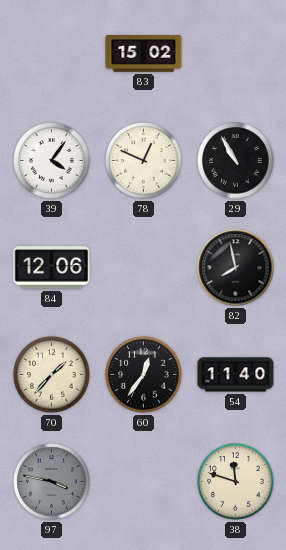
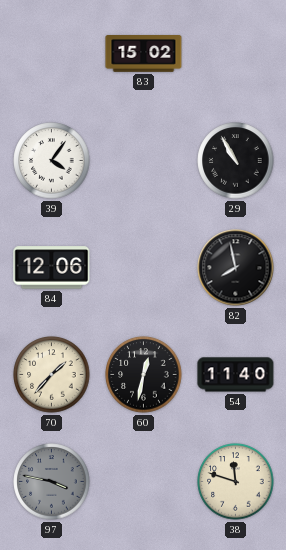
78: 12:49 -> none (144, 161)
60: 12:36 -> 12:32 (144, 375)
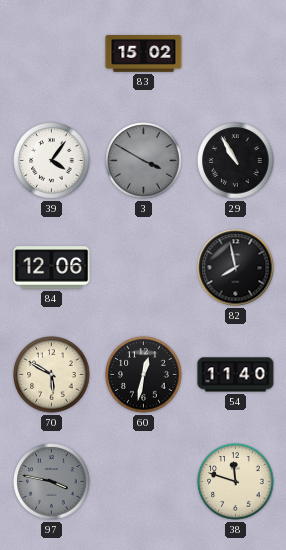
3: none -> 3:50 (144, 161)
70: 1:37 -> 5:50 (52, 375)
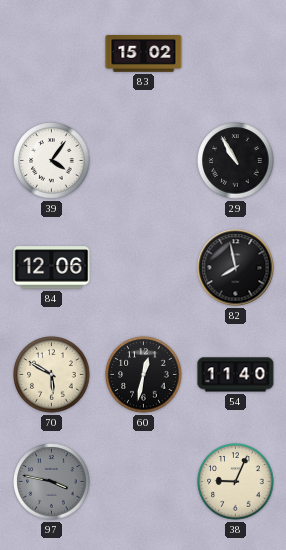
3: 3:50 -> none (144, 161)
38: 11:48 -> 9:04 (236, 482)
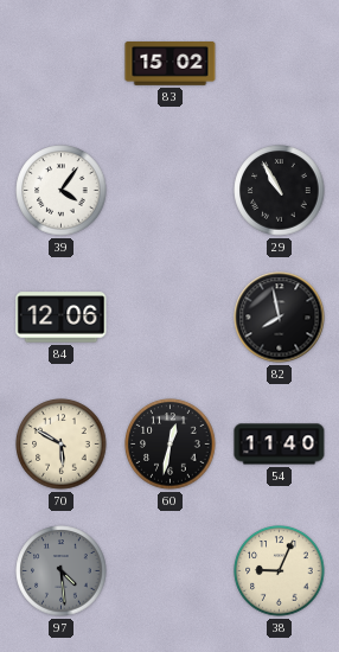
97: 3:47 -> 4:29 (62, 571)
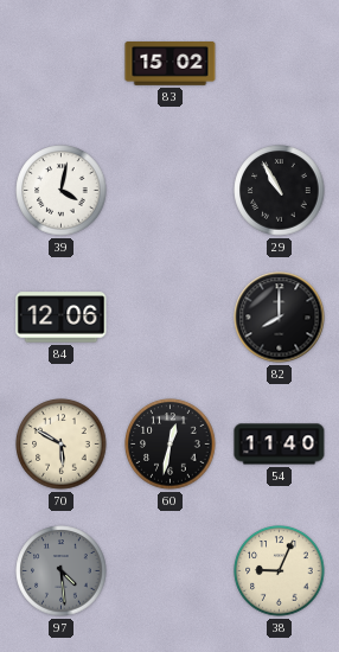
39: 4:06 -> 4:02 (62, 191)
82: 7:58 -> 8:00 (280, 318)
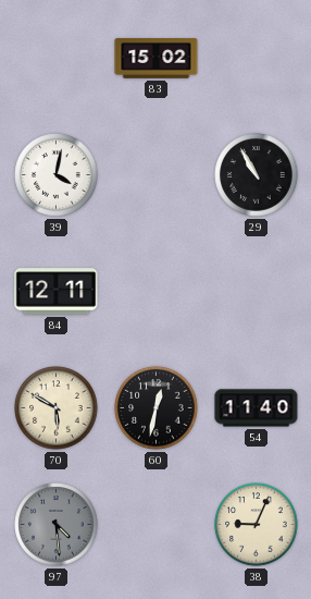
84: 12:06 -> 12:11 (57, 292)
82: 8:00 -> none (280, 318)
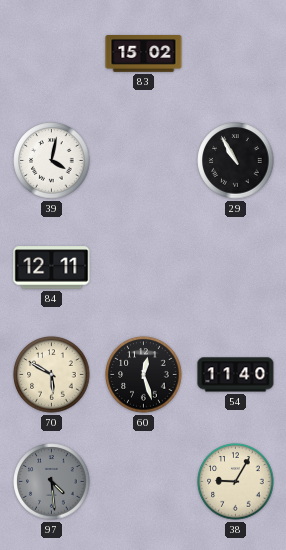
60: 12:32 -> 12:27 (144, 375)
38: 9:04 -> 9:05 (236, 482)
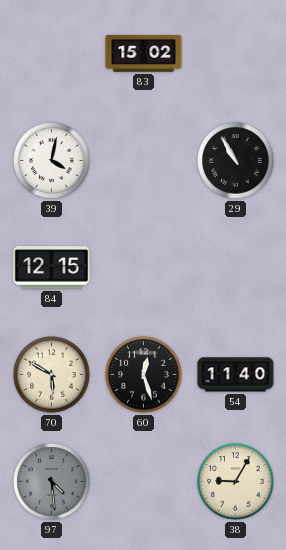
84: 12:11 -> 12:15 (52, 268)
